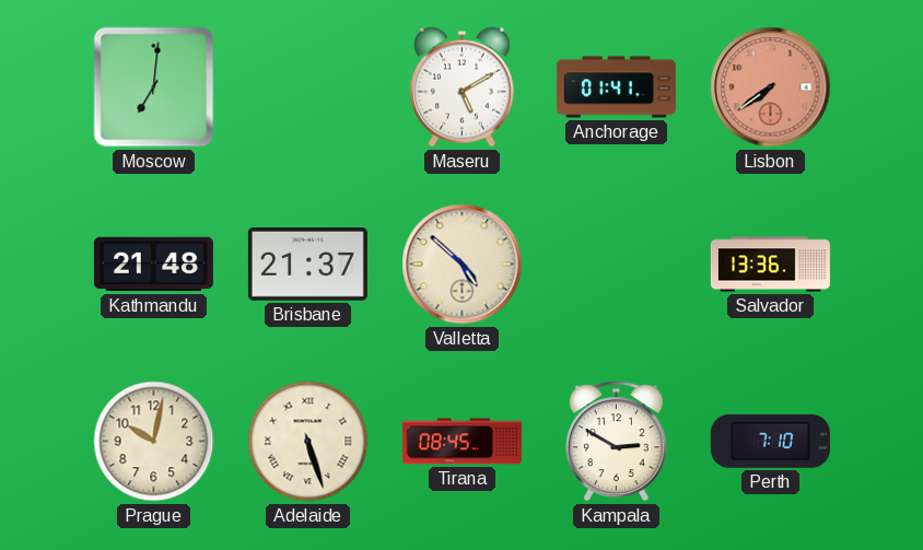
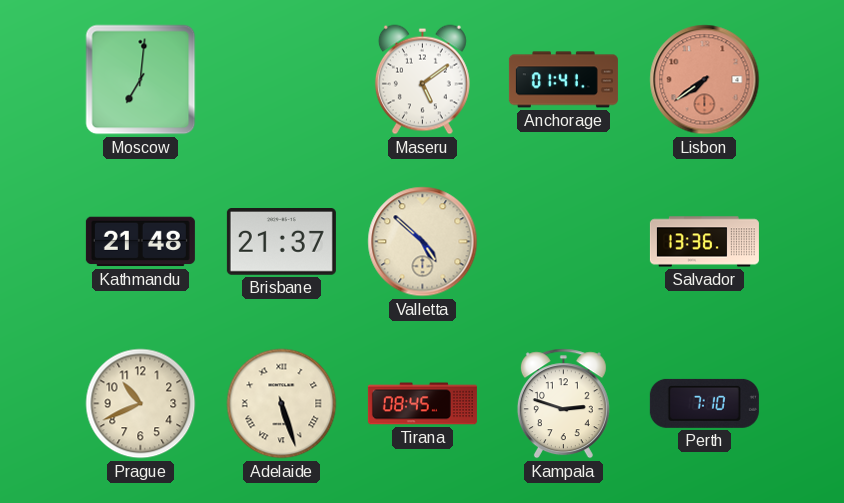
Maseru: 5:10 -> 5:09 (422, 80)
Prague: 10:02 -> 10:41 (141, 404)
Kampala: 2:50 -> 2:48 (563, 404)
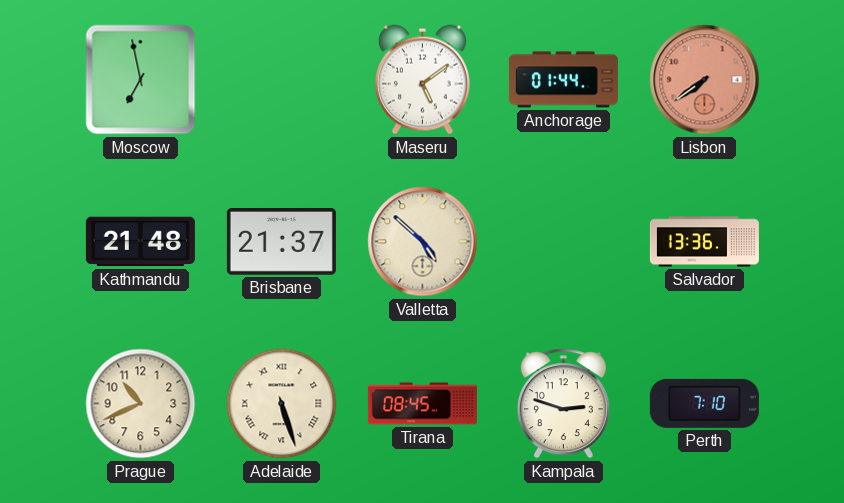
Moscow: 7:01 -> 6:58 (141, 80)
Anchorage: 01:41 -> 01:44 (563, 80)
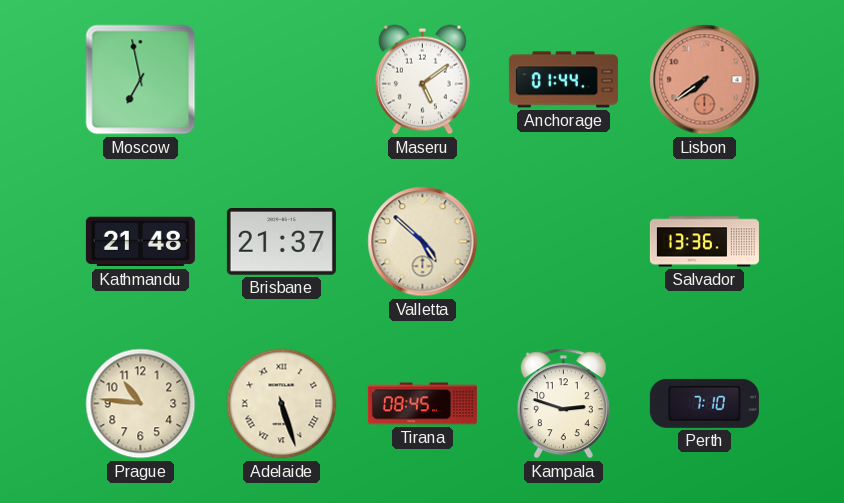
Prague: 10:41 -> 10:46 (141, 404)
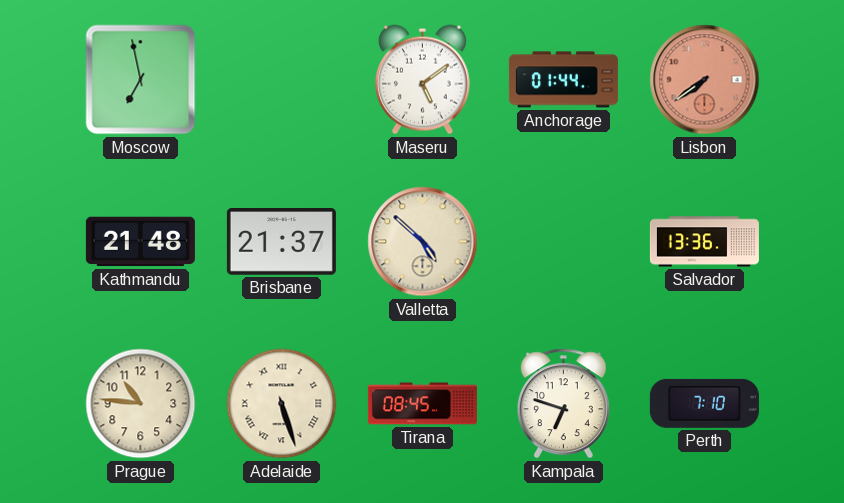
Kampala: 2:48 -> 6:48 (563, 404)
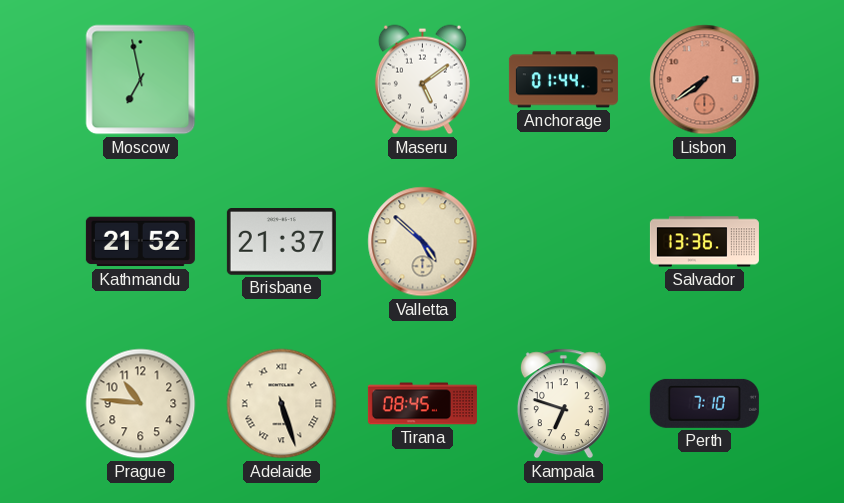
Kathmandu: 21:48 -> 21:52 (140, 242)
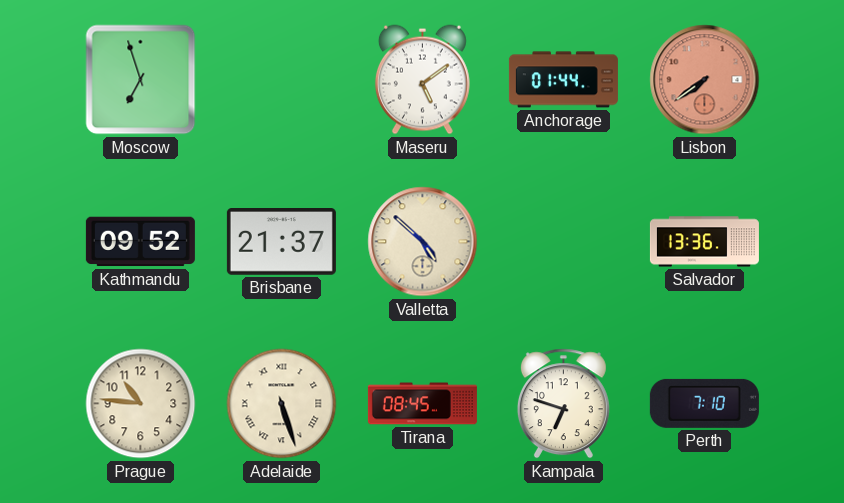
Moscow: 6:58 -> 6:57 (141, 80)
Kathmandu: 21:52 -> 09:52 (140, 242)
